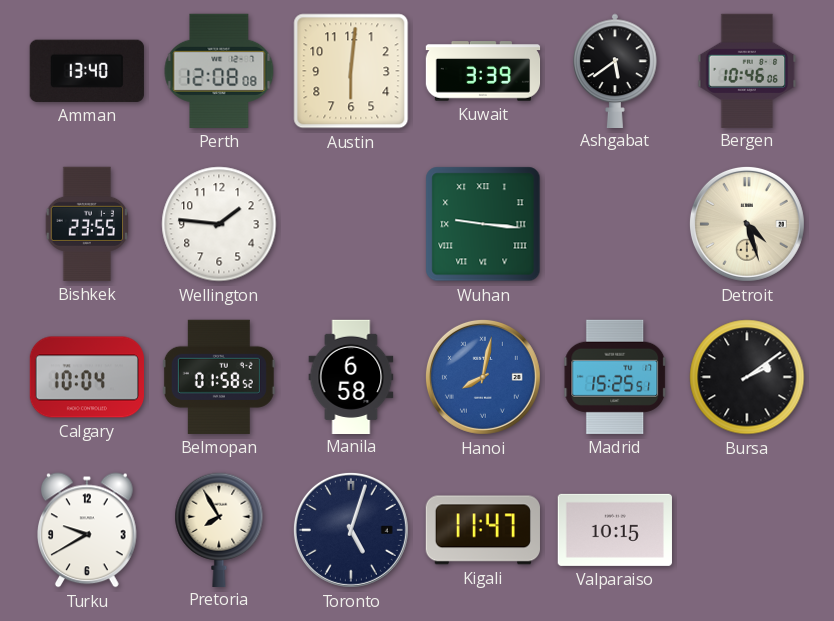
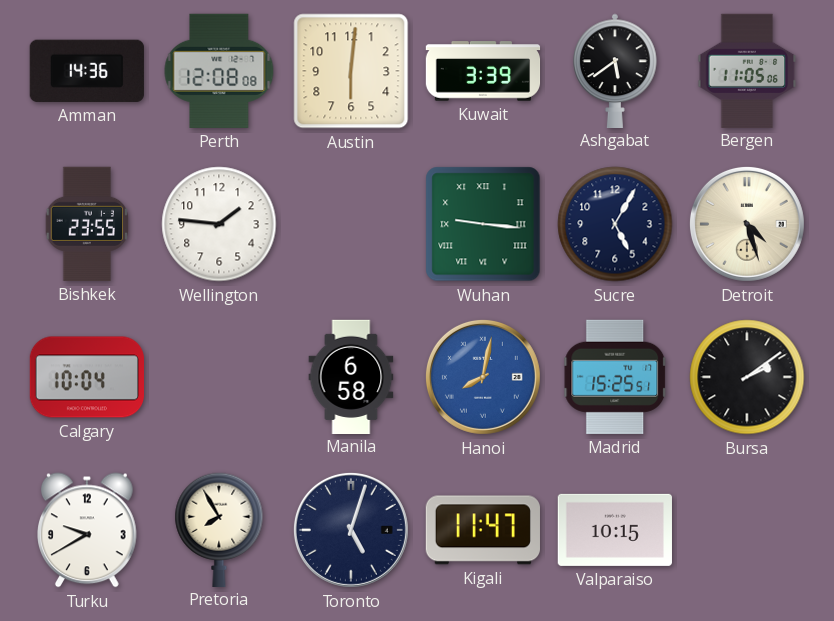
Amman: 13:40 -> 14:36 (87, 71)
Bergen: 10:46 -> 11:05 (747, 70)
Sucre: none -> 5:05 (615, 224)
Belmopan: 01:58 -> none (219, 377)
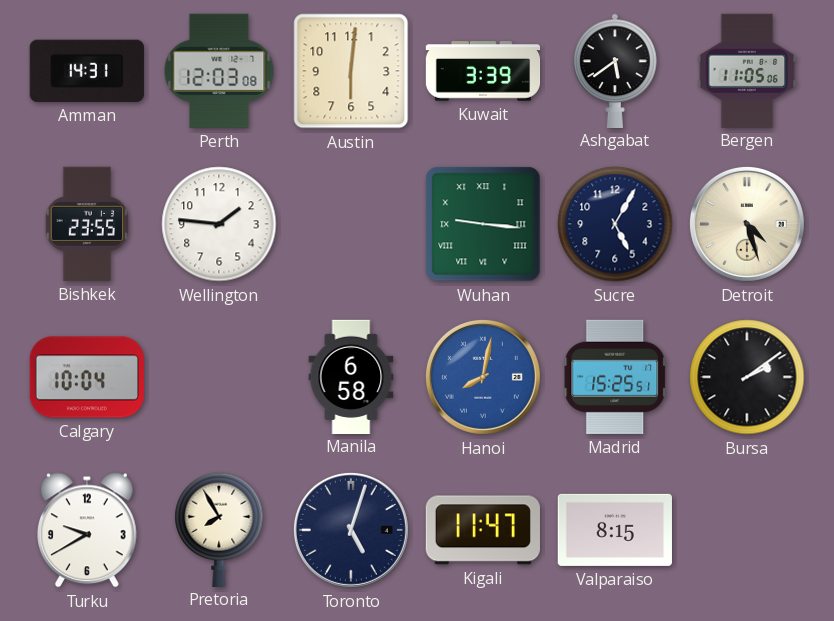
Amman: 14:36 -> 14:31 (87, 71)
Perth: 12:08 -> 12:03 (219, 71)
Valparaiso: 10:15 -> 8:15 (615, 530)
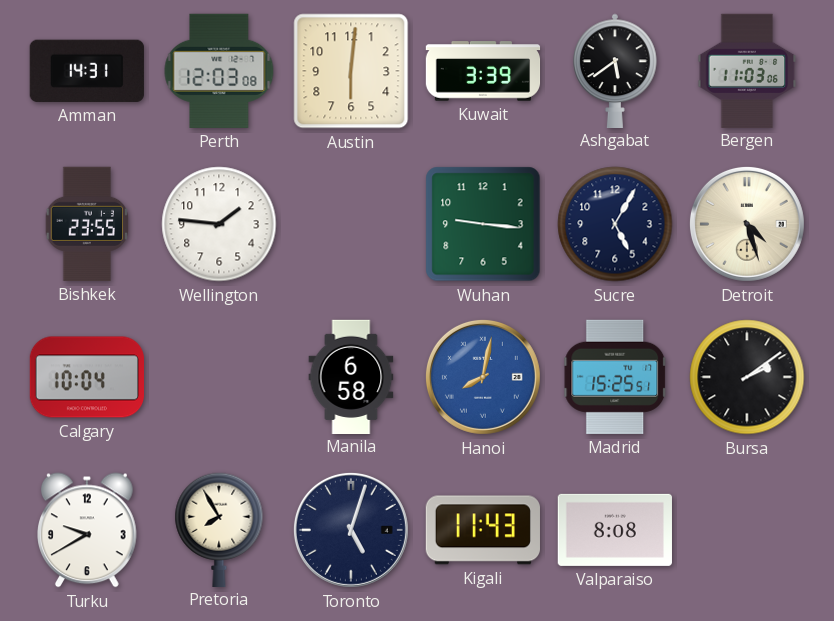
Bergen: 11:05 -> 11:03 (747, 70)
Wuhan numerals: Roman -> Arabic (483, 224)
Kigali: 11:47 -> 11:43 (483, 530)
Valparaiso: 8:15 -> 8:08 (615, 530)
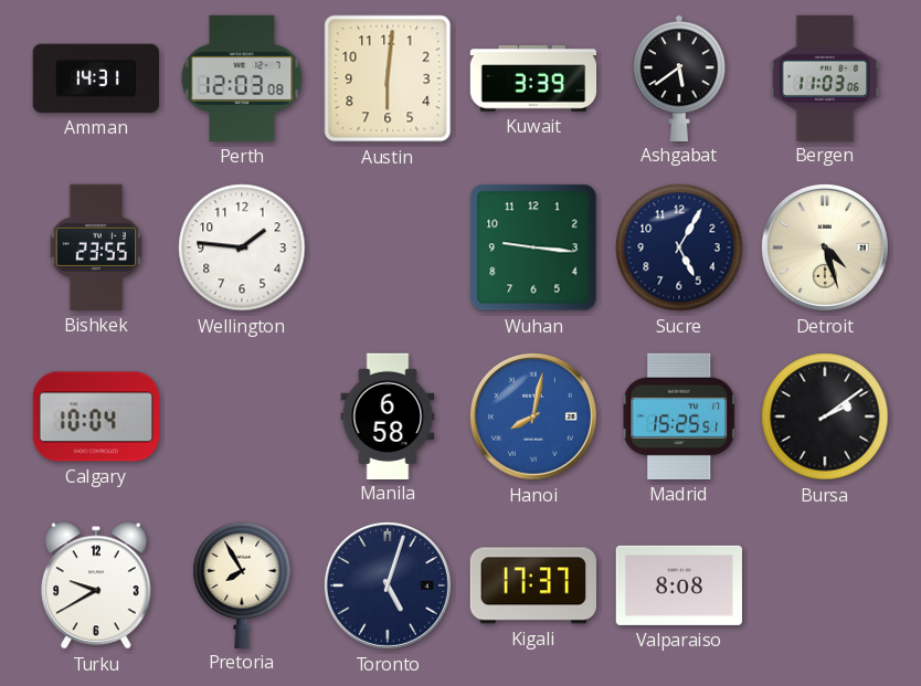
Kigali: 11:43 -> 17:37 (533, 585)
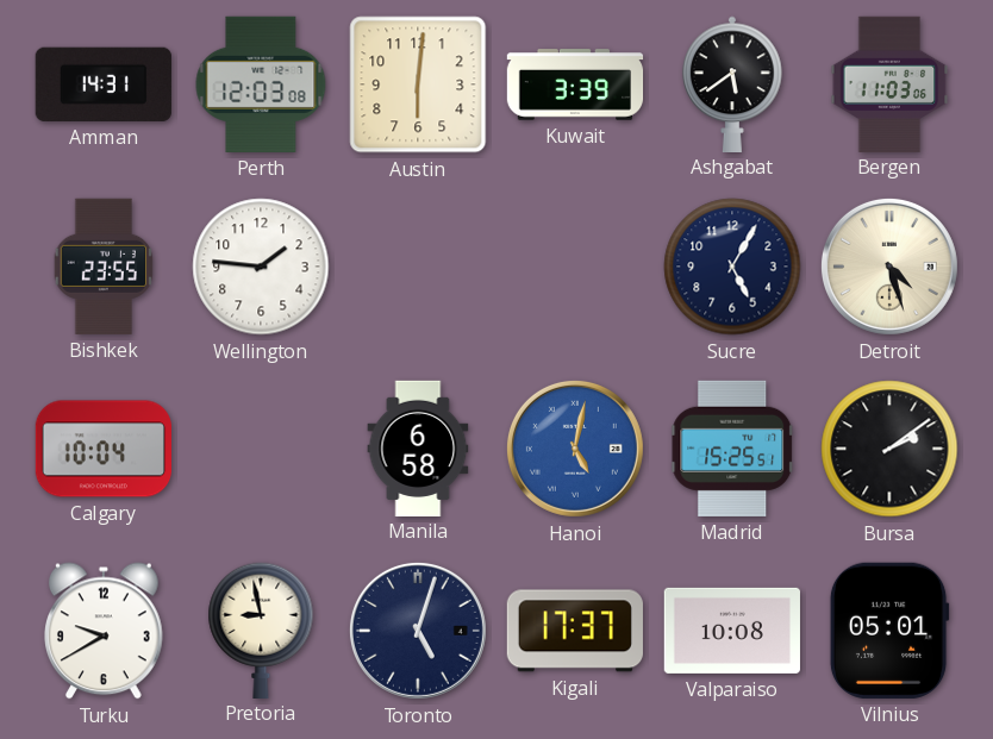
Wuhan: 9:16 -> none (533, 247)
Hanoi: 8:02 -> 5:02 (575, 449)
Pretoria: 7:55 -> 8:58 (261, 630)
Valparaiso: 8:08 -> 10:08 (732, 631)
Vilnius: none -> 05:01 (889, 631)
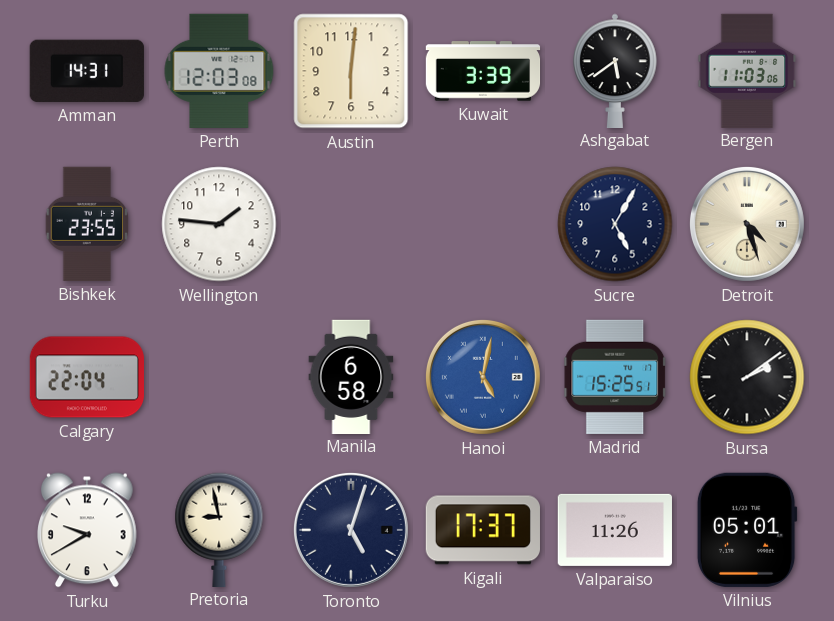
Calgary: 10:04 -> 22:04 (86, 377)
Valparaiso: 10:08 -> 11:26 (615, 530)
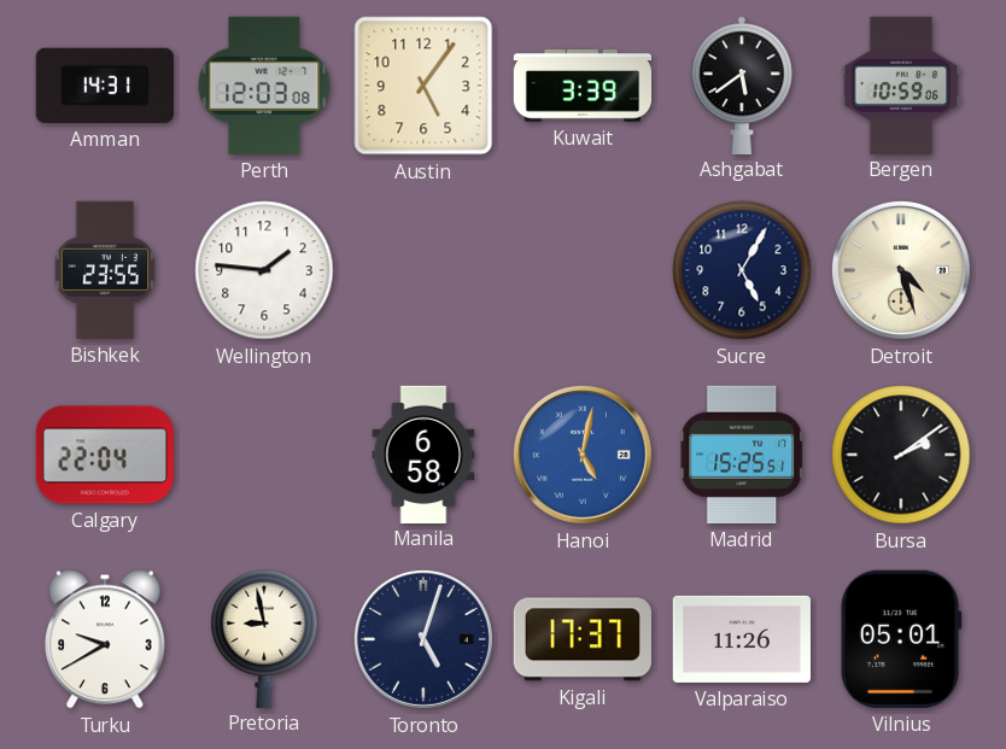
Austin: 6:01 -> 5:06 (423, 86)
Bergen: 11:03 -> 10:59 (901, 84)
